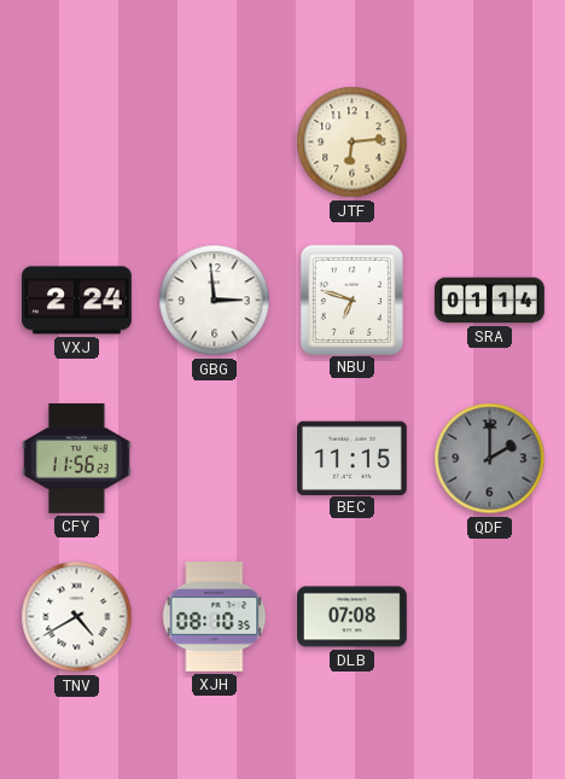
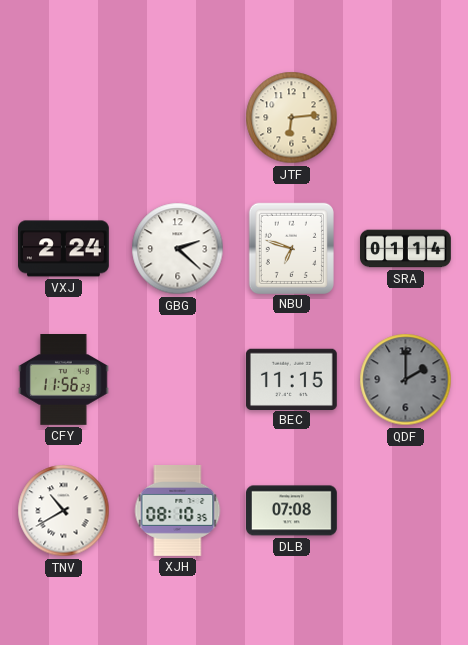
GBG: 2:59 -> 2:22 (178, 249)
TNV: 4:40 -> 10:40 (64, 511)
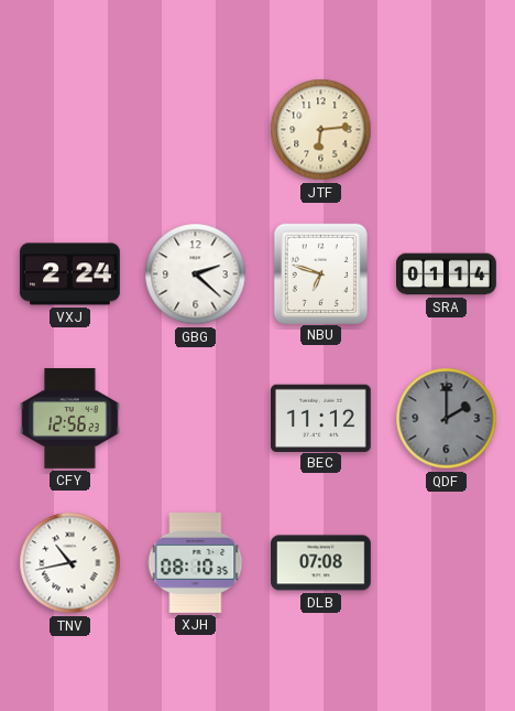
CFY: 11:56 -> 12:56 (70, 419)
BEC: 11:15 -> 11:12 (320, 418)
TNV: 10:40 -> 10:43 (70, 563)
